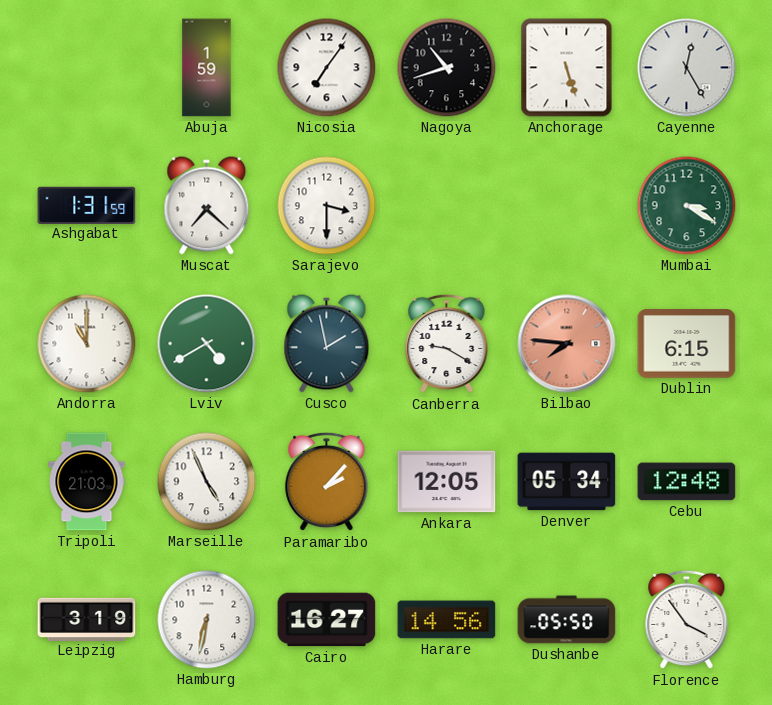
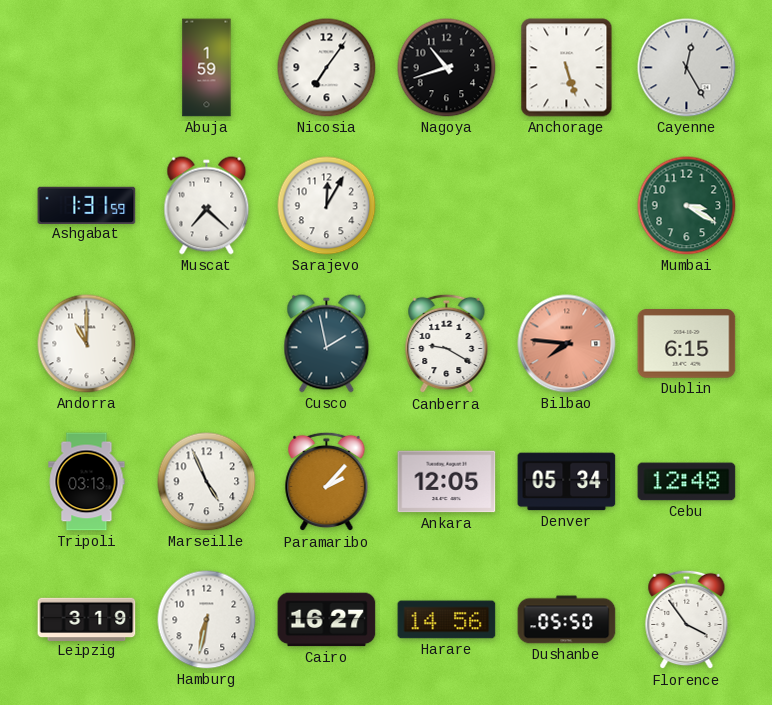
Sarajevo: 3:30 -> 12:05 (327, 206)
Lviv: 4:40 -> none (207, 344)
Tripoli: 21:03 -> 03:13 (87, 482)
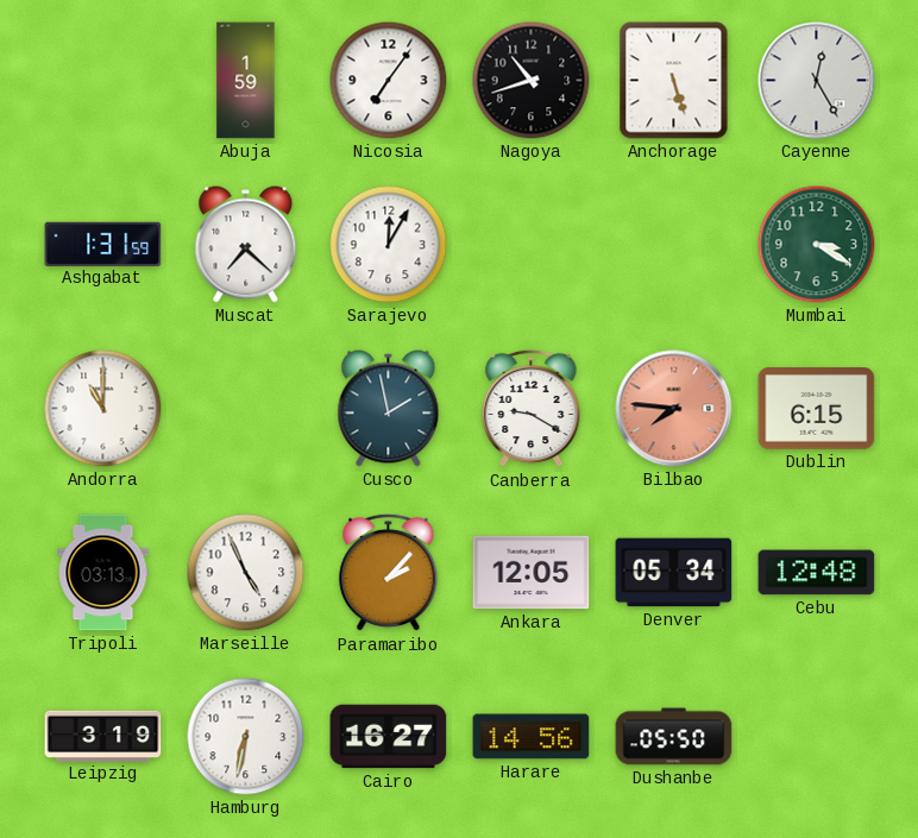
Florence: 3:54 -> none (687, 620)
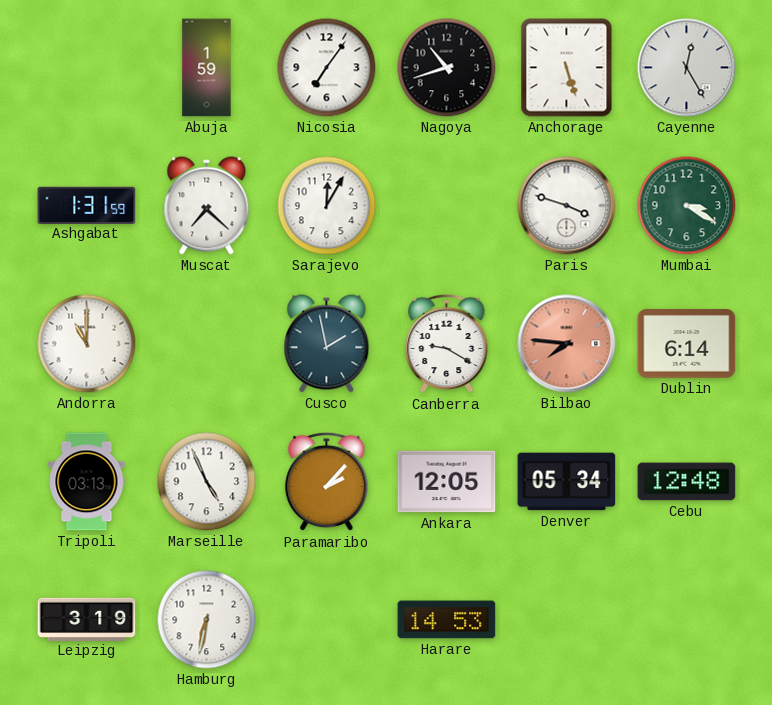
Paris: none -> 3:48 (567, 206)
Dublin: 6:15 -> 6:14 (687, 344)
Cairo: 16:27 -> none (389, 737)
Harare: 14:56 -> 14:53 (447, 620)
Dushanbe: 05:50 -> none (674, 737)
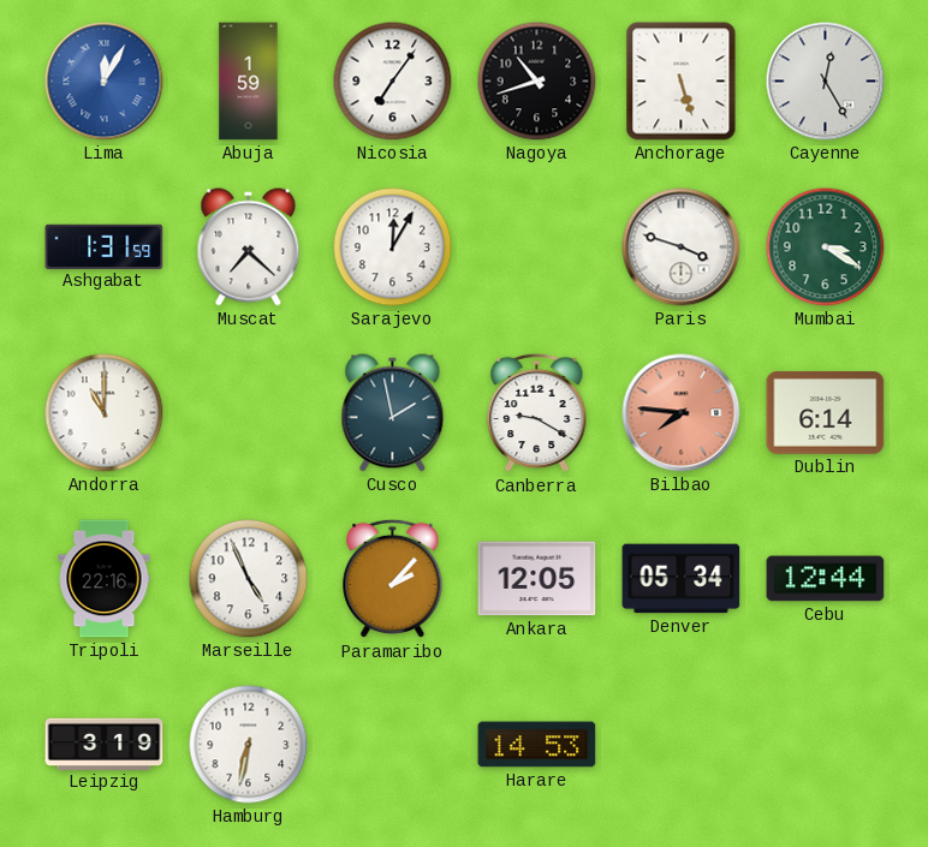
Lima: none -> 12:05 (105, 82)
Tripoli: 03:13 -> 22:16 (105, 579)
Cebu: 12:48 -> 12:44 (826, 579)
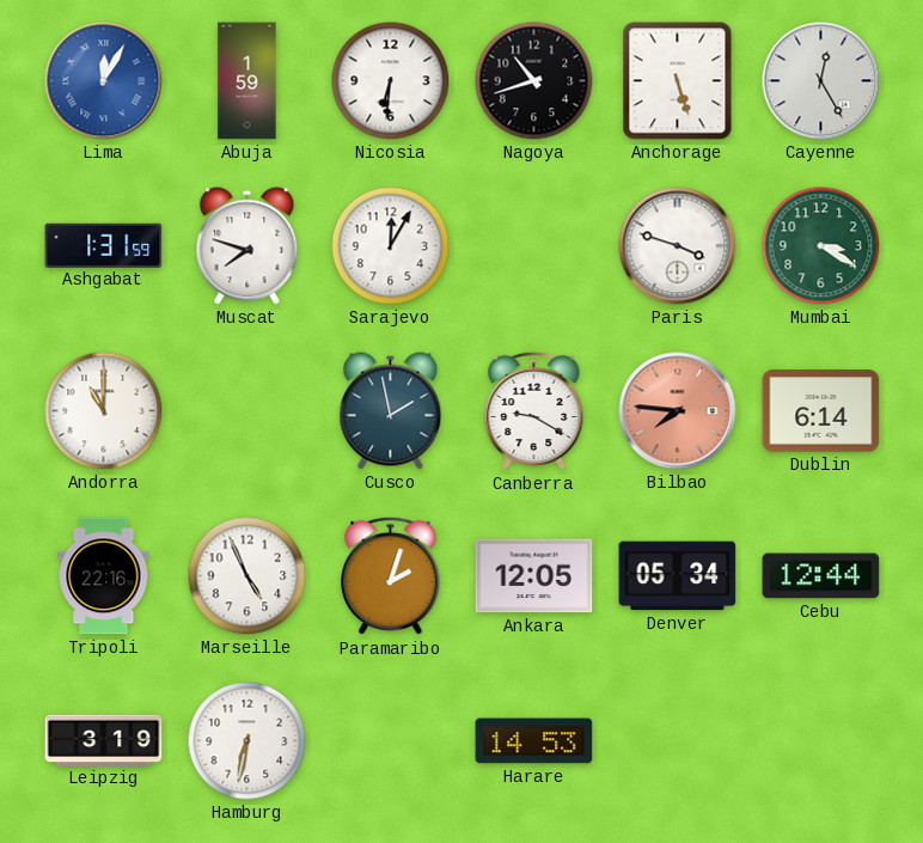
Nicosia: 7:06 -> 6:31 (391, 81)
Muscat: 7:22 -> 7:48 (247, 246)
Paramaribo: 2:07 -> 2:03 (391, 576)
